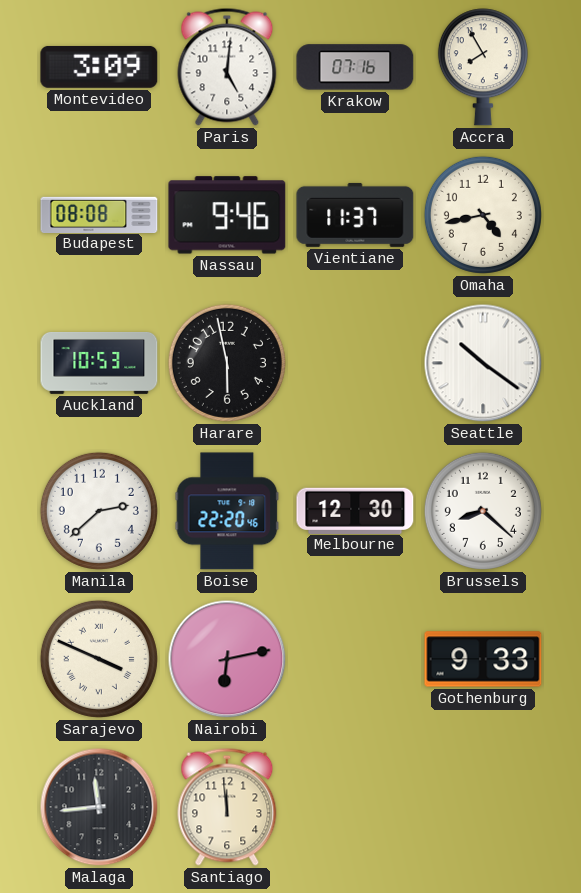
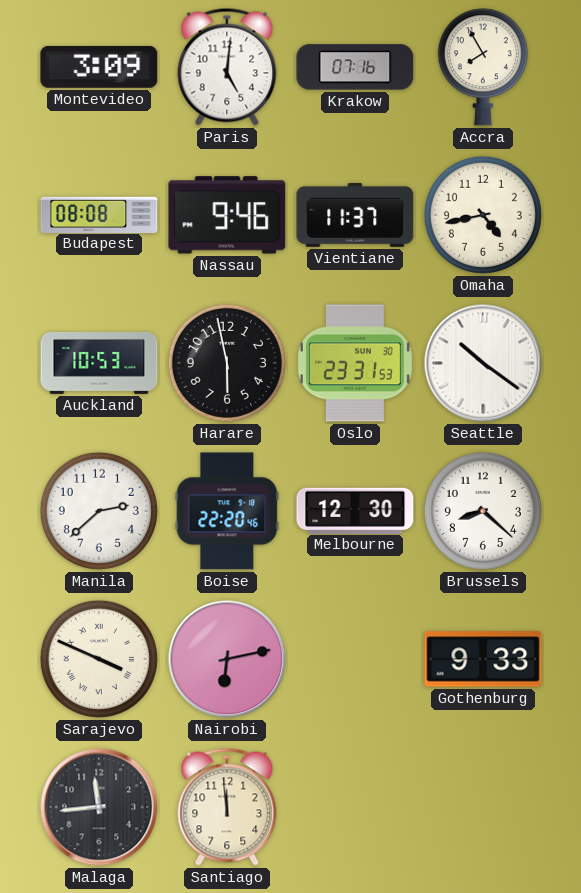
Oslo: none -> 23:31 (355, 363)
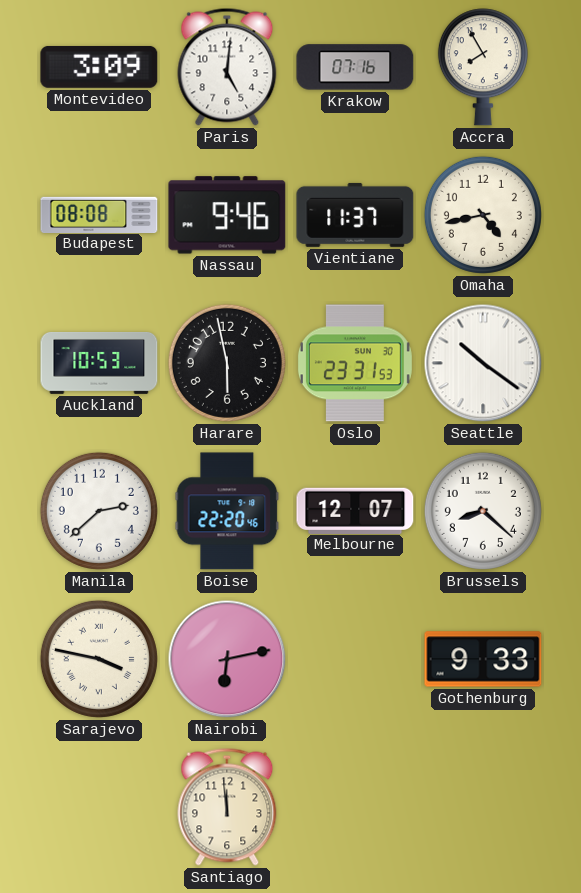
Melbourne: 12:30 -> 12:07 (355, 510)
Sarajevo: 3:49 -> 3:47 (99, 659)
Malaga: 11:44 -> none (99, 807)
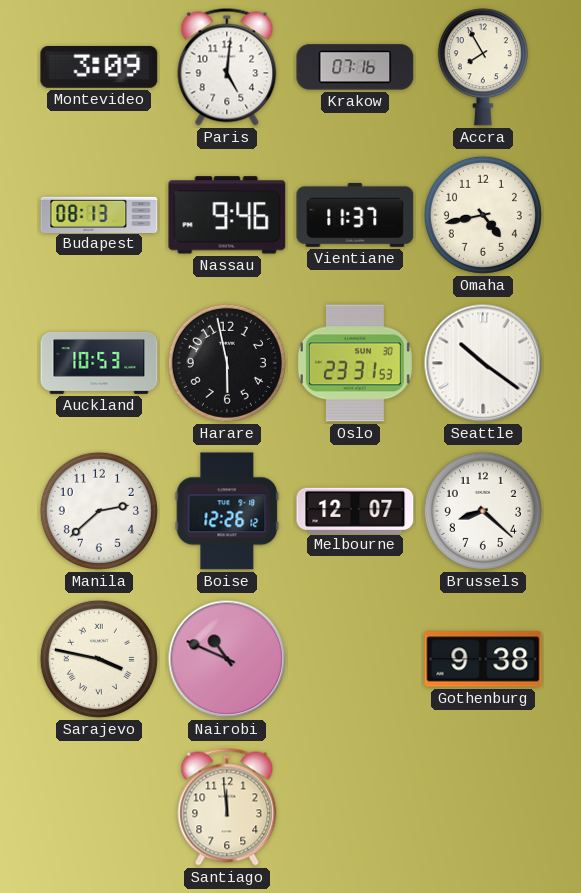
Budapest: 08:08 -> 08:13 (99, 214)
Boise: 22:20 -> 12:26 (227, 511)
Nairobi: 6:13 -> 10:49 (227, 659)
Gothenburg: 9:33 -> 9:38 (483, 659)
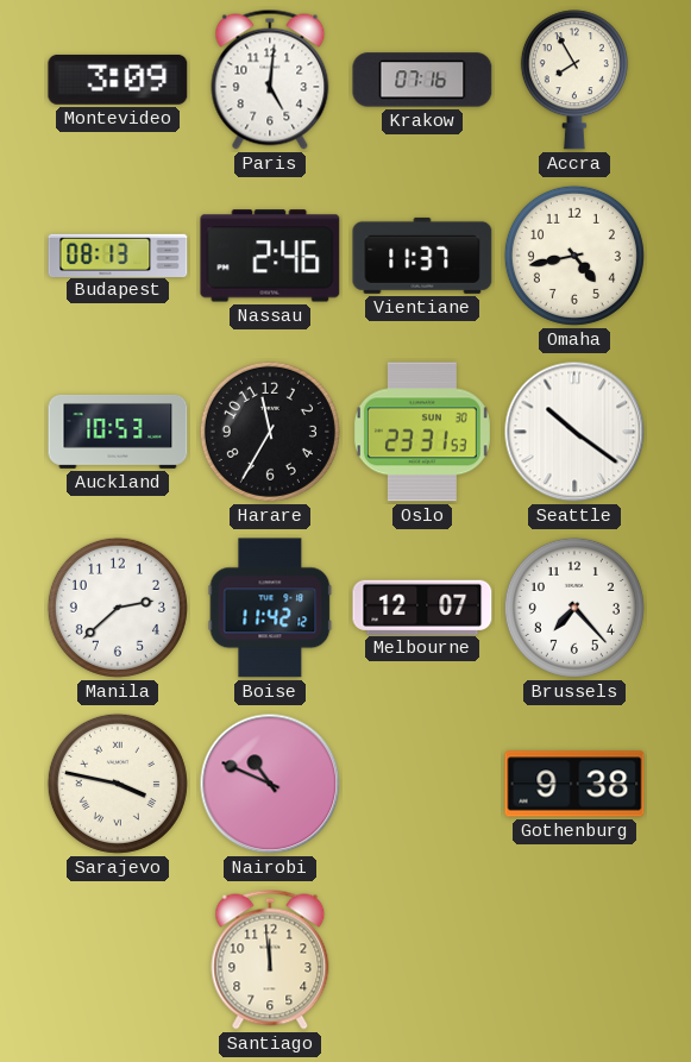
Nassau: 9:46 -> 2:46 (270, 256)
Harare: 5:58 -> 11:35 (270, 432)
Boise: 12:26 -> 11:42 (270, 608)
Brussels: 8:22 -> 7:23 (574, 608)
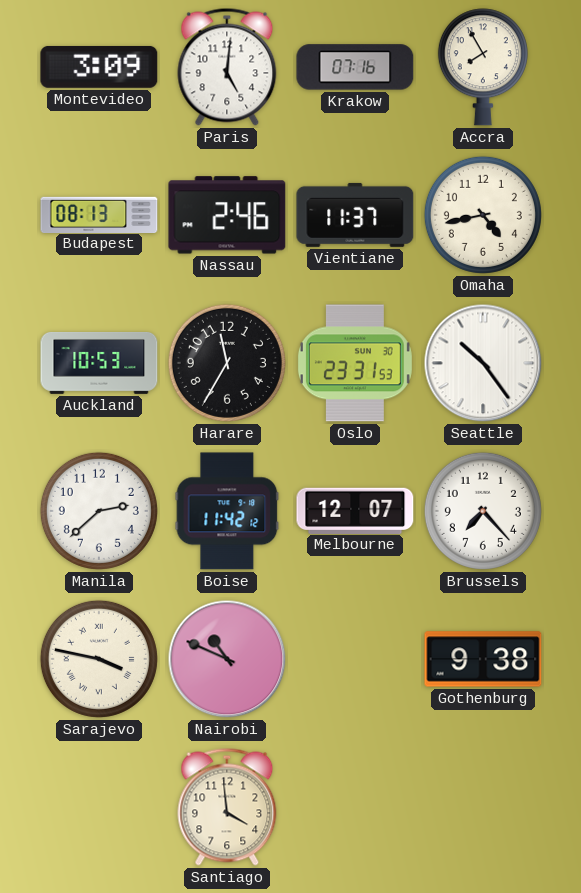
Seattle: 10:21 -> 10:24 (483, 363)
Santiago: 11:59 -> 3:59 (227, 807)
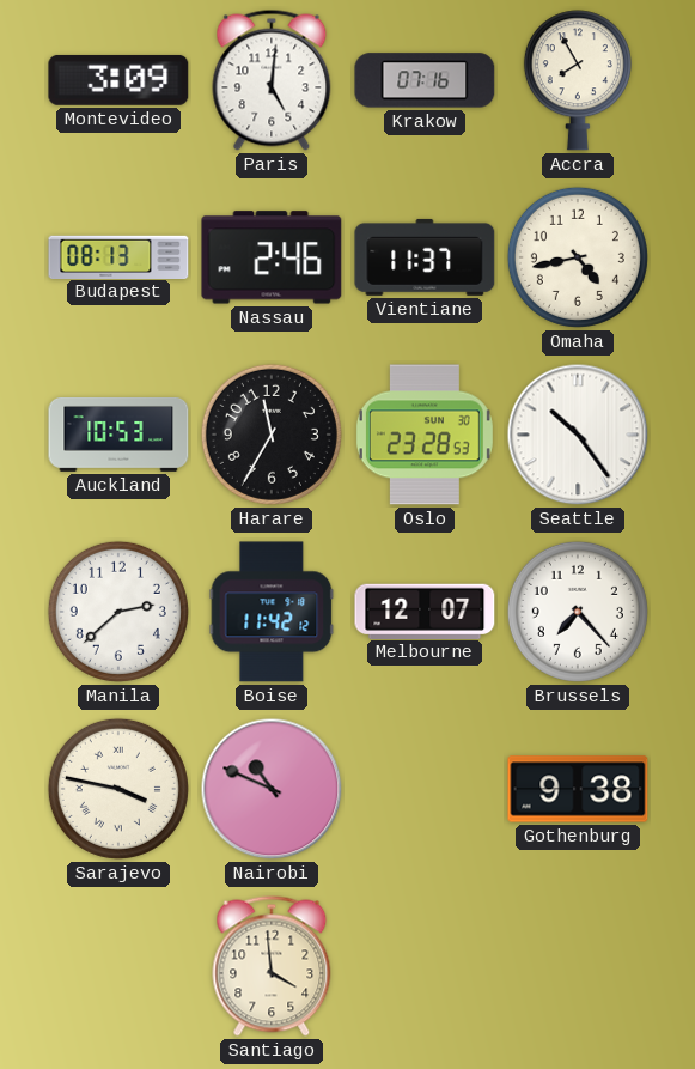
Oslo: 23:31 -> 23:28 (425, 435)
